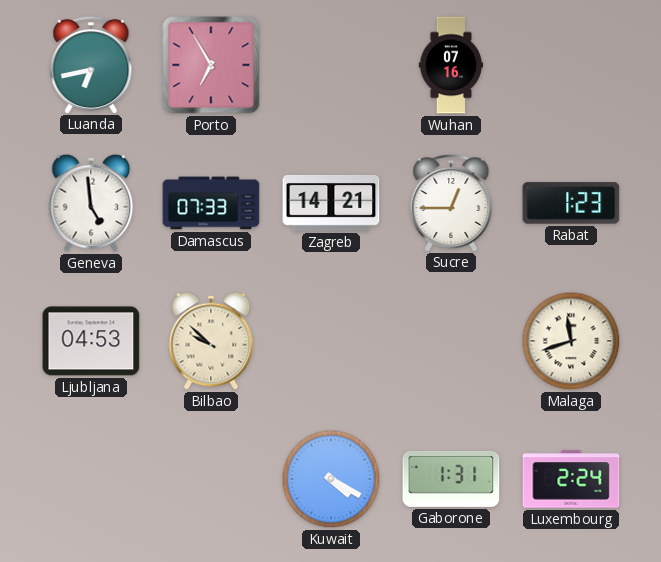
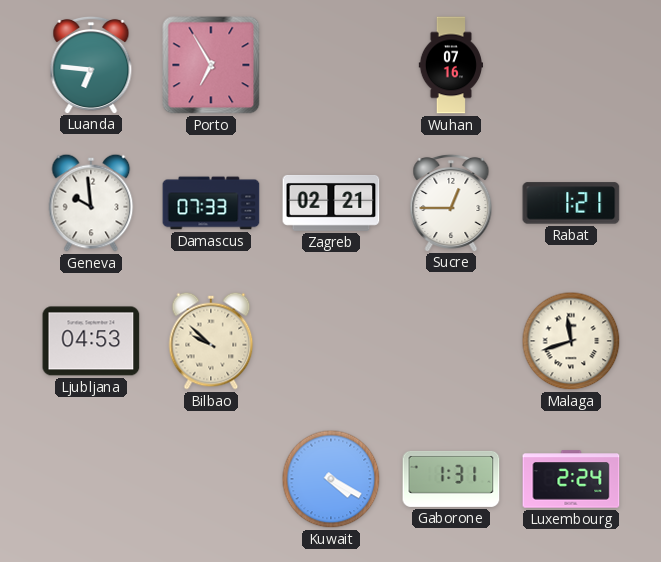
Luanda: 6:43 -> 6:46 (91, 64)
Geneva: 4:59 -> 9:59 (91, 203)
Zagreb: 14:21 -> 02:21 (331, 203)
Rabat: 1:23 -> 1:21 (571, 203)
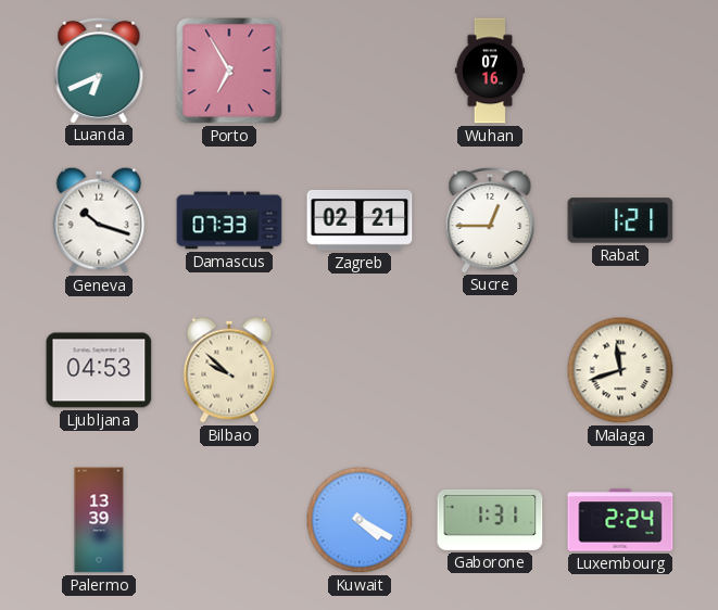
Luanda: 6:46 -> 6:41 (99, 69)
Geneva: 9:59 -> 10:18 (99, 220)
Palermo: none -> 13:39 (99, 520)
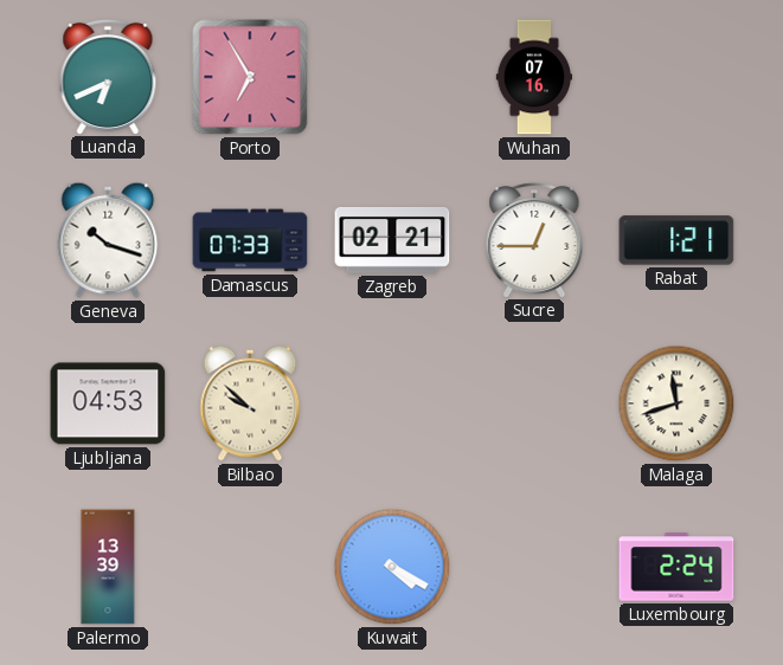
Gaborone: 1:31 -> none (490, 520)
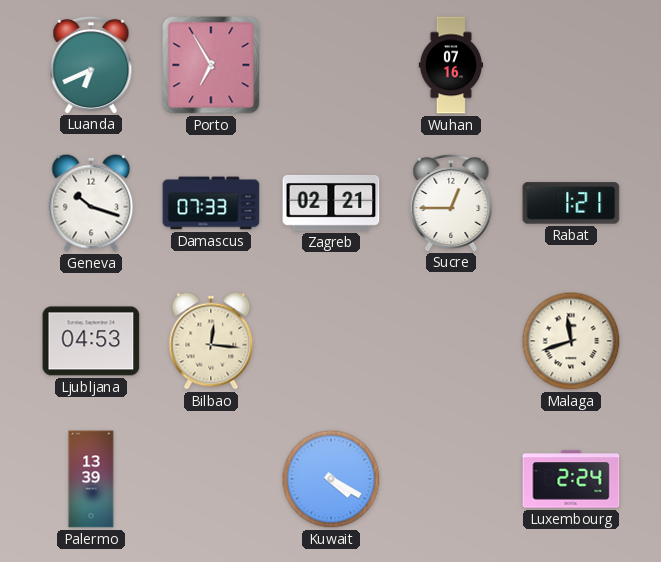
Bilbao: 9:52 -> 12:16 (211, 341)
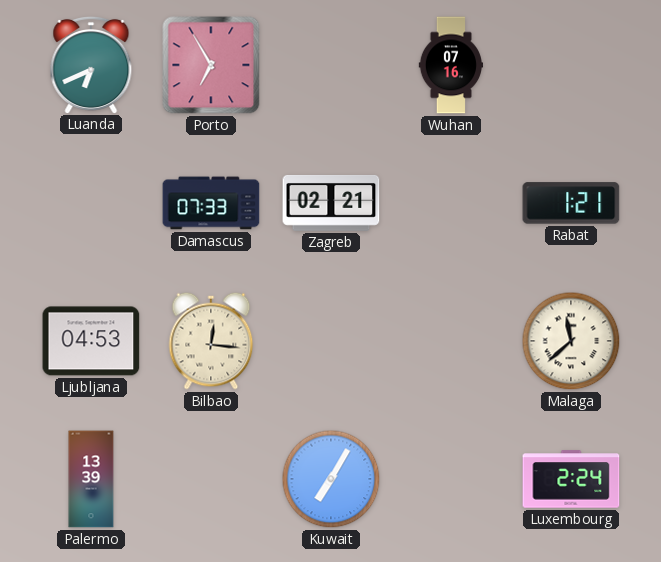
Geneva: 10:18 -> none (91, 203)
Sucre: 12:45 -> none (451, 202)
Malaga: 11:42 -> 11:38 (571, 341)
Kuwait: 4:20 -> 7:05 (331, 479)
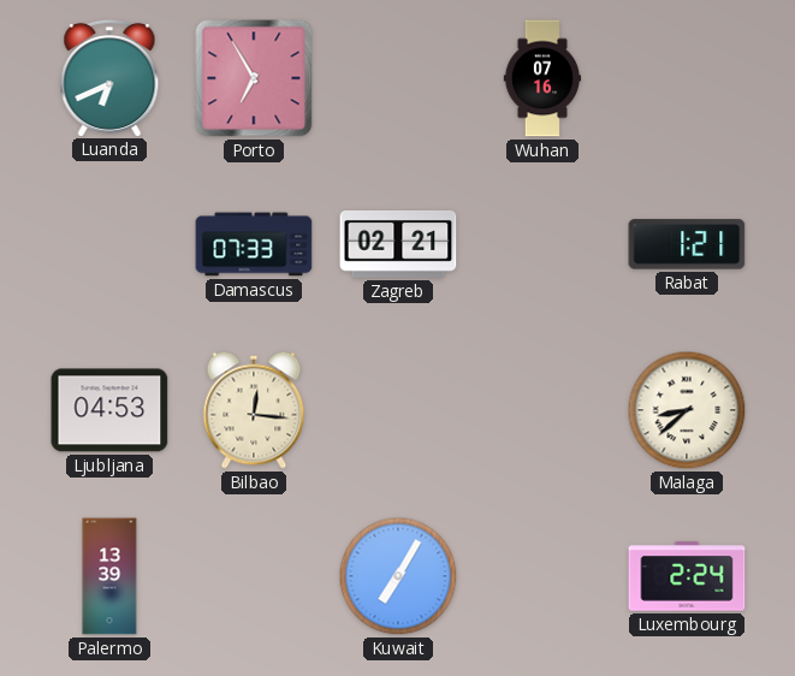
Malaga: 11:38 -> 8:38 (687, 410)
